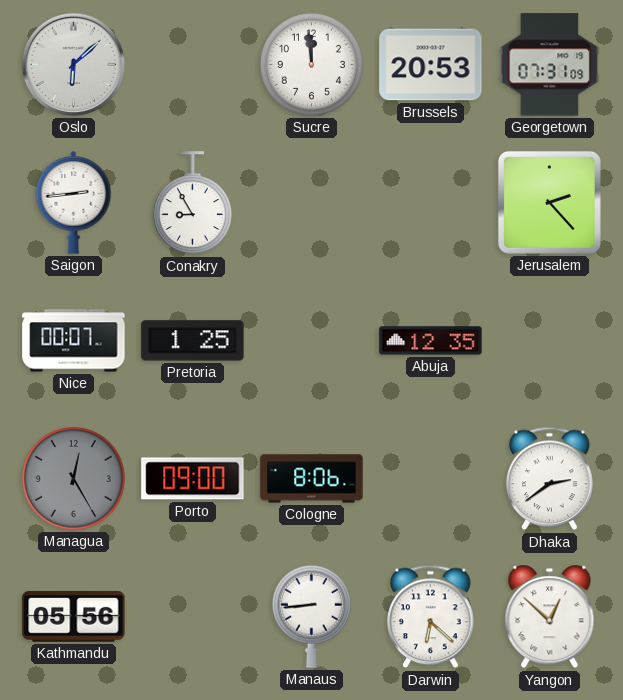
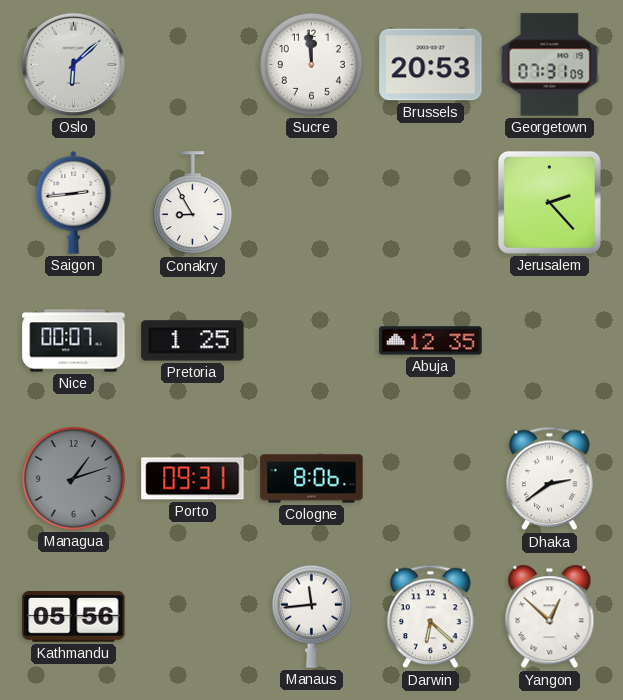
Managua: 12:25 -> 1:12 (73, 478)
Porto: 09:00 -> 09:31 (193, 479)
Manaus: 8:44 -> 11:44 (311, 616)
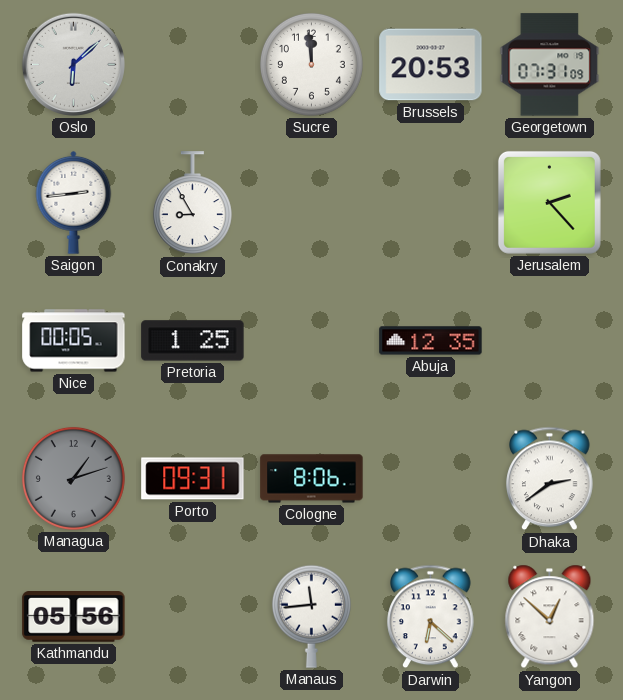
Nice: 00:07 -> 00:05 (74, 341)
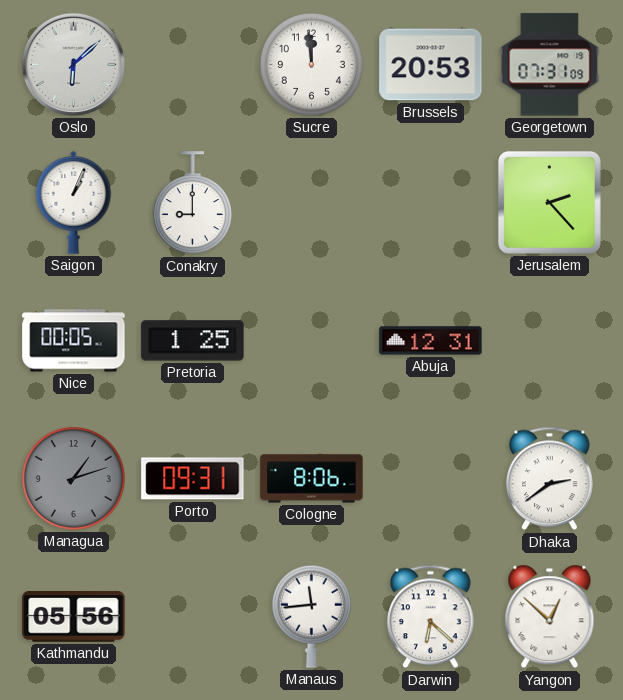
Saigon: 2:44 -> 1:04 (74, 202)
Conakry: 8:55 -> 9:00 (192, 203)
Abuja: 12:35 -> 12:31 (431, 341)
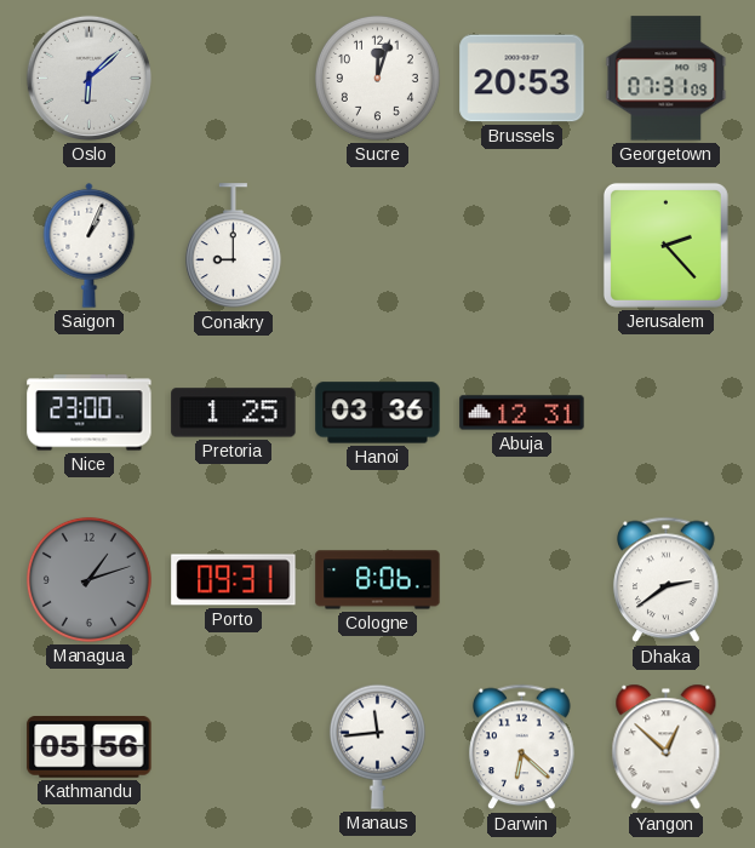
Sucre: 11:59 -> 12:03 (377, 78)
Nice: 00:05 -> 23:00 (90, 413)
Hanoi: none -> 03:36 (378, 413)
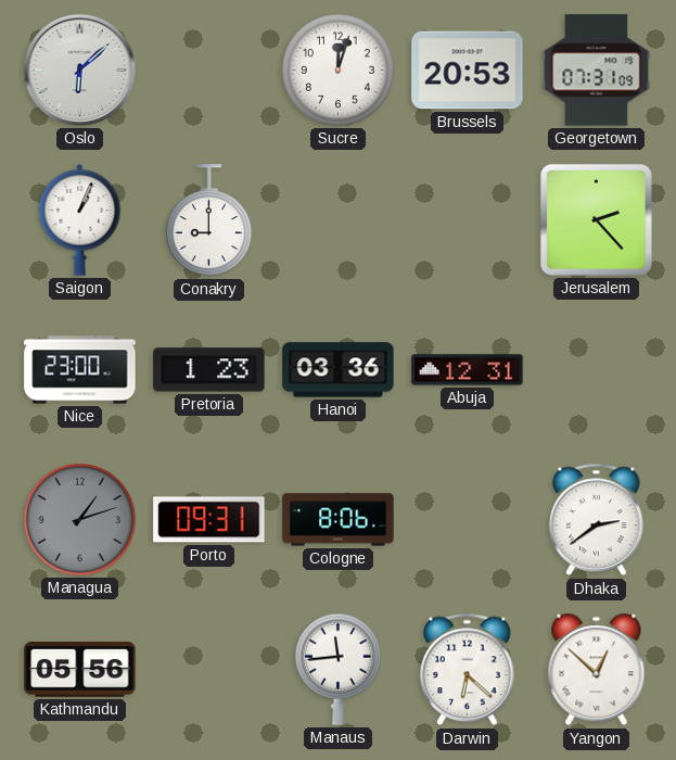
Pretoria: 1:25 -> 1:23 (209, 370)
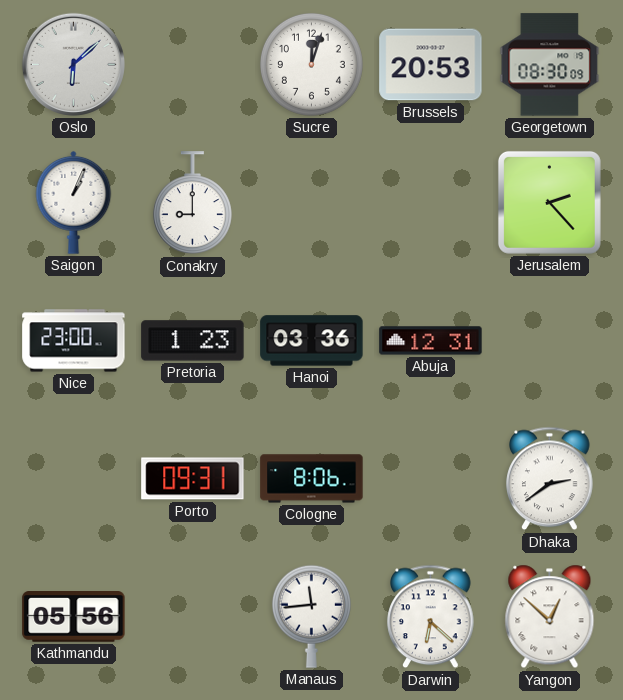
Georgetown: 07:31 -> 08:30 (550, 65)
Managua: 1:12 -> none (79, 519)
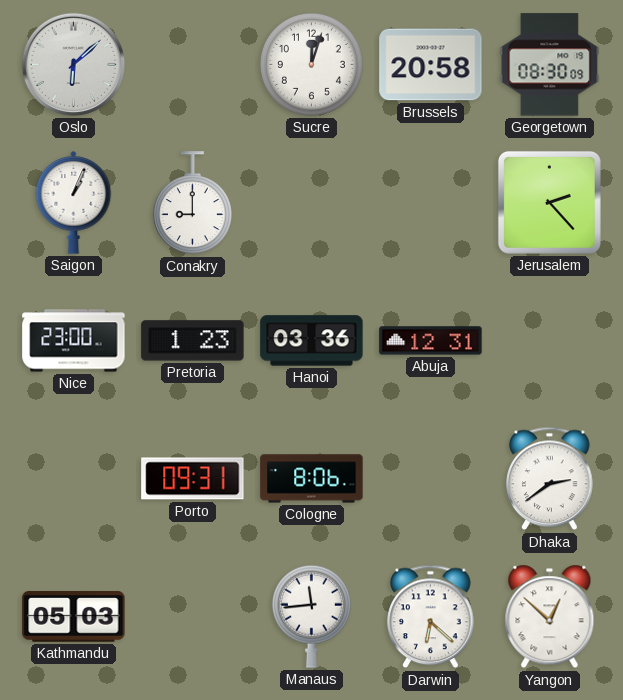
Brussels: 20:53 -> 20:58 (431, 65)
Kathmandu: 05:56 -> 05:03 (74, 617)
